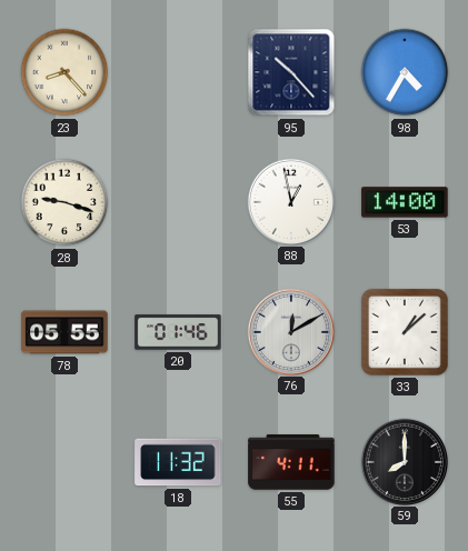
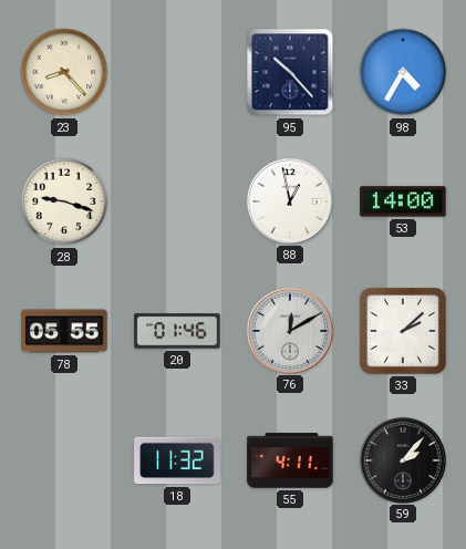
33: 1:08 -> 2:08 (403, 331)
59: 8:00 -> 2:07 (402, 459)
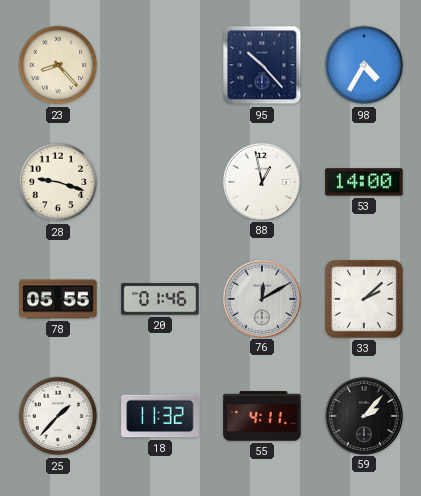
25: none -> 1:37 (58, 416)
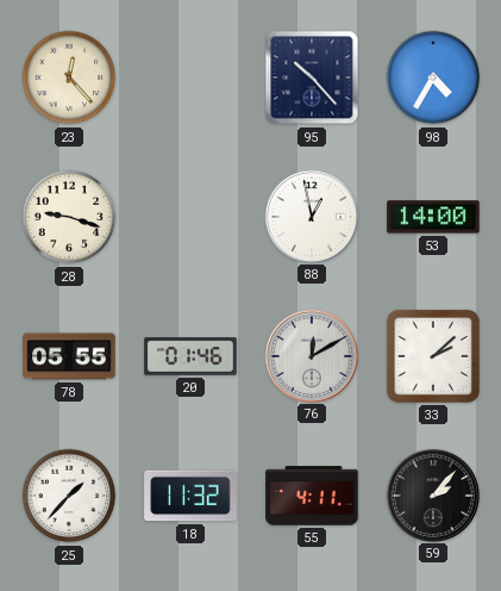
23: 8:23 -> 12:23 (69, 77)
